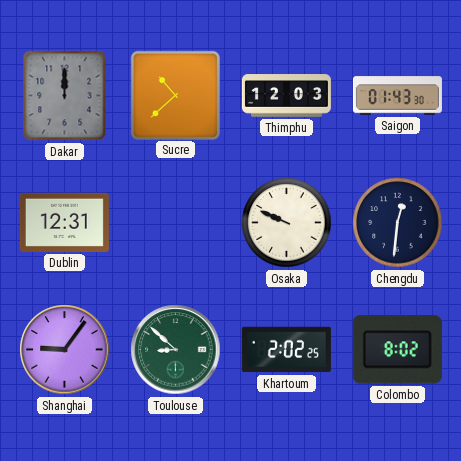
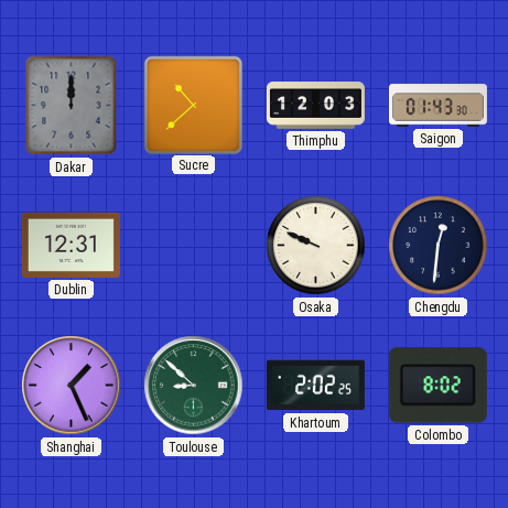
Shanghai: 9:06 -> 1:26 (72, 386)
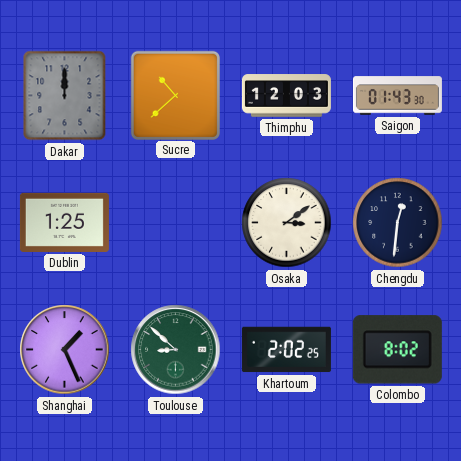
Dublin: 12:31 -> 1:25 (64, 222)
Osaka: 9:49 -> 3:09 (287, 223)
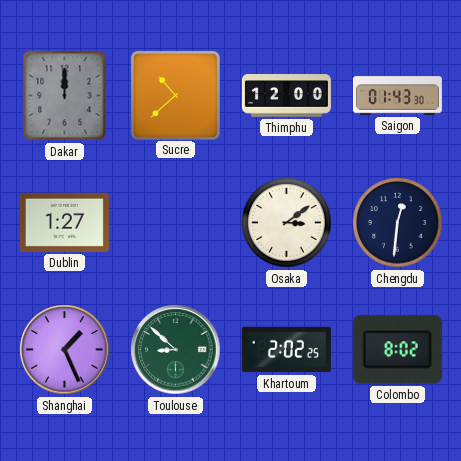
Thimphu: 12:03 -> 12:00 (286, 96)
Dublin: 1:25 -> 1:27 (64, 222)
